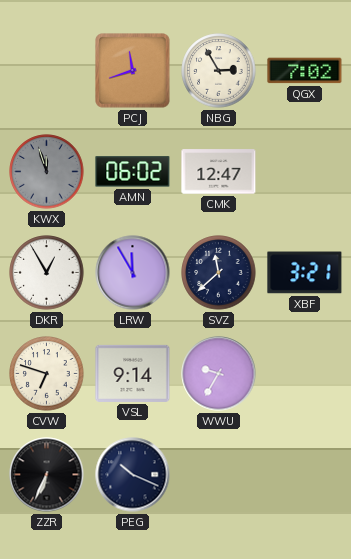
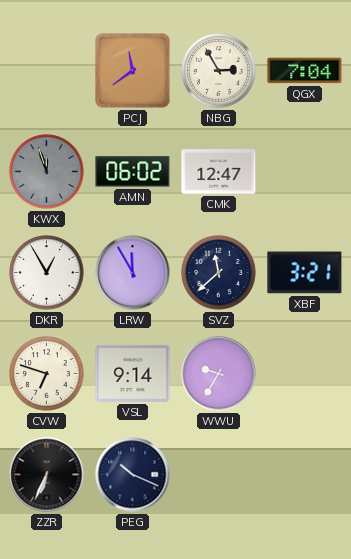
PCJ: 11:42 -> 11:39 (133, 71)
QGX: 7:02 -> 7:04 (305, 71)
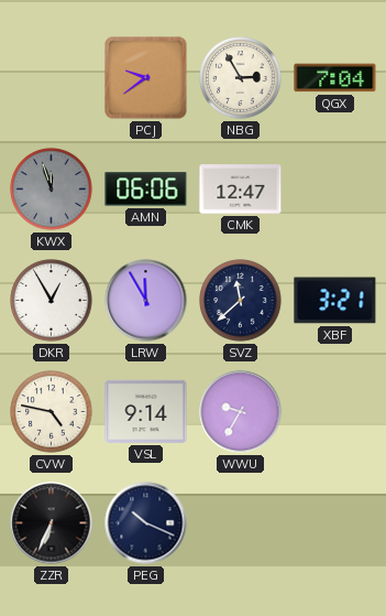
PCJ: 11:39 -> 9:39 (146, 78)
AMN: 06:02 -> 06:06 (146, 190)
CVW: 6:48 -> 4:47 (52, 412)
